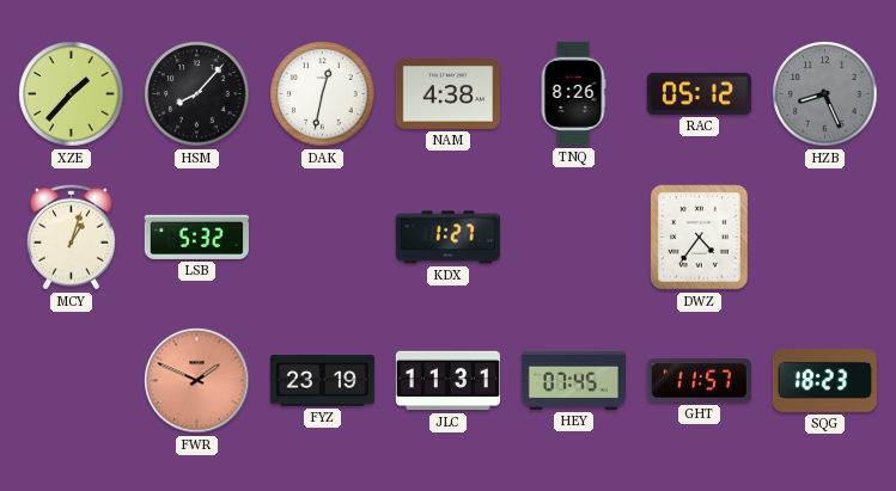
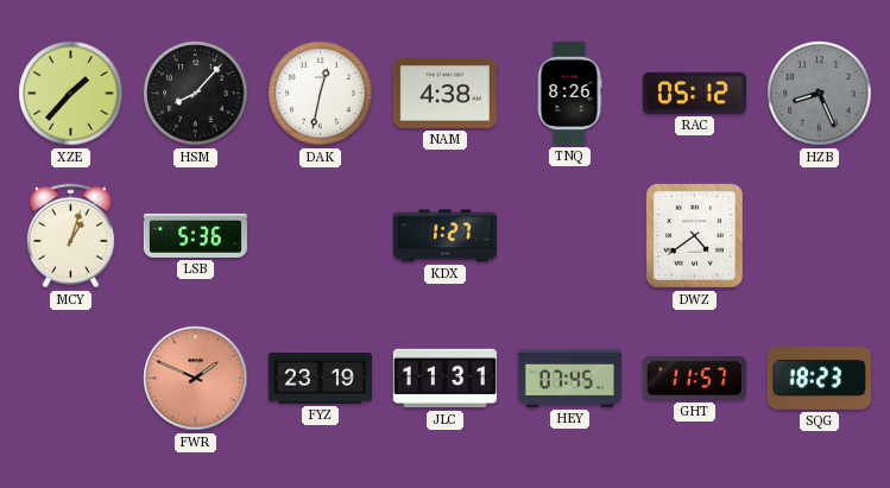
LSB: 5:32 -> 5:36 (195, 235)
DWZ: 4:36 -> 4:39 (695, 236)
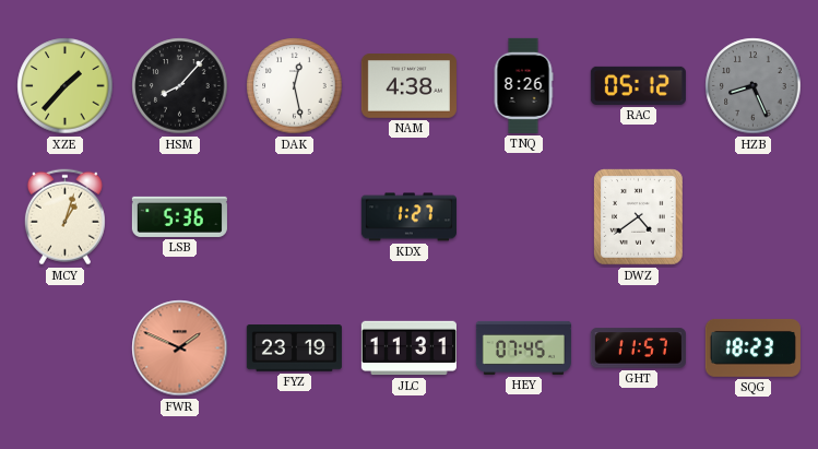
DAK: 12:32 -> 12:28 (295, 86)
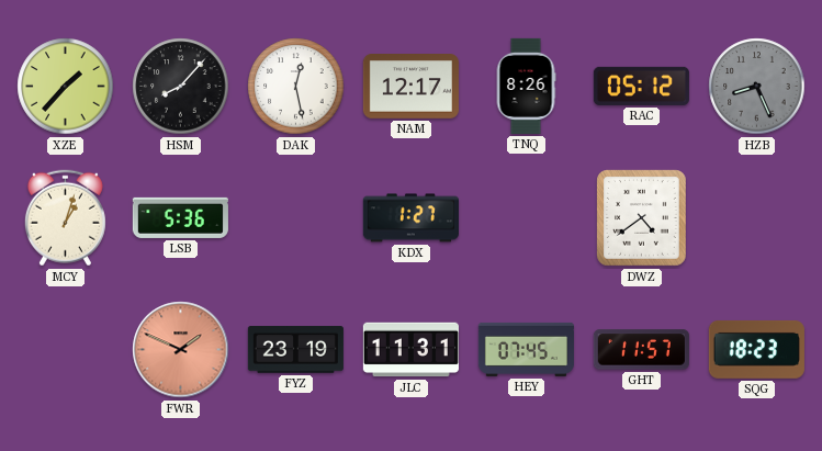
NAM: 4:38 -> 12:17 (410, 87)
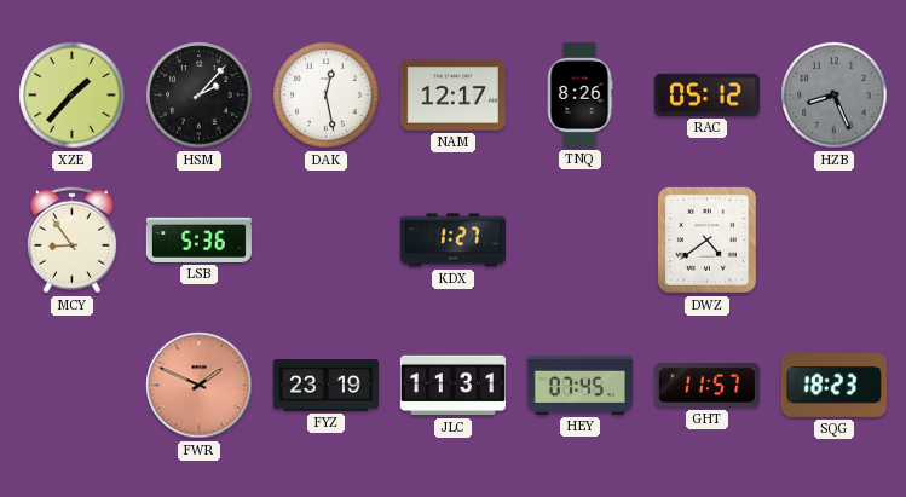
HSM: 8:07 -> 2:07 (200, 96)
MCY: 1:03 -> 8:54 (71, 241)
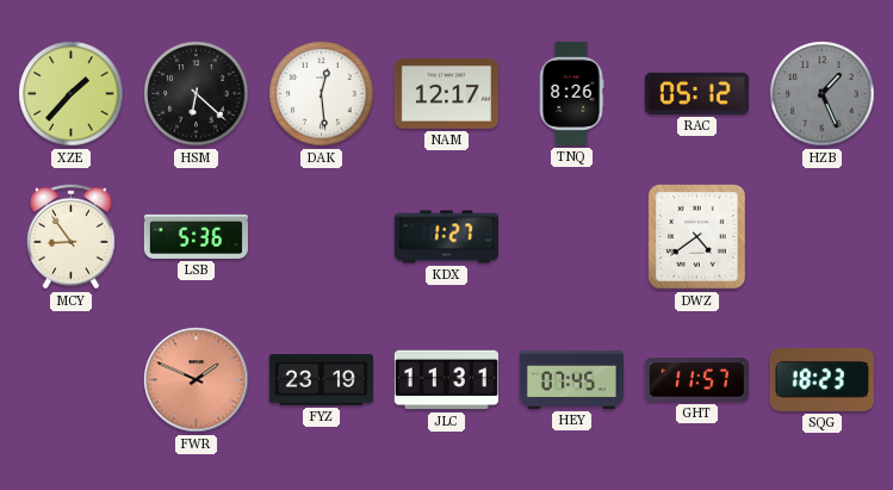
HSM: 2:07 -> 6:22 (197, 94)
DAK: 12:28 -> 12:29 (322, 94)
HZB: 8:26 -> 1:26 (823, 94)
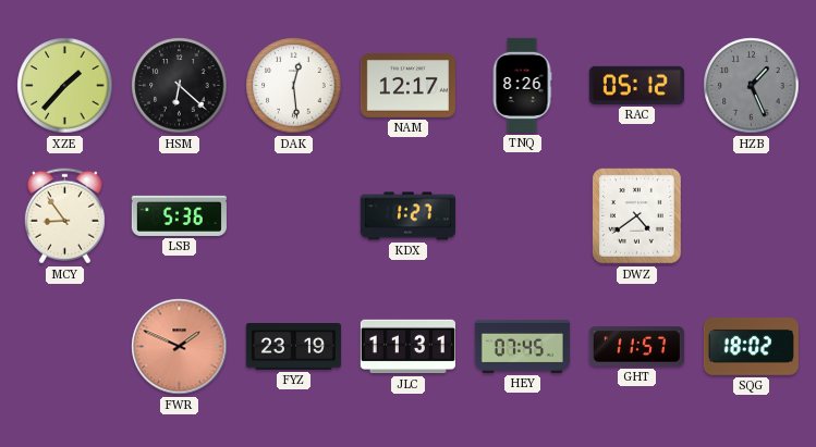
SQG: 18:23 -> 18:02 (751, 346)
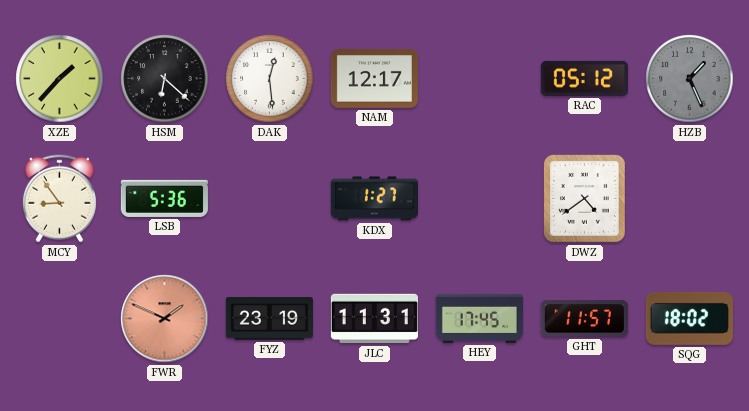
TNQ: 8:26 -> none (522, 85)
HEY: 07:45 -> 17:45 (479, 318)
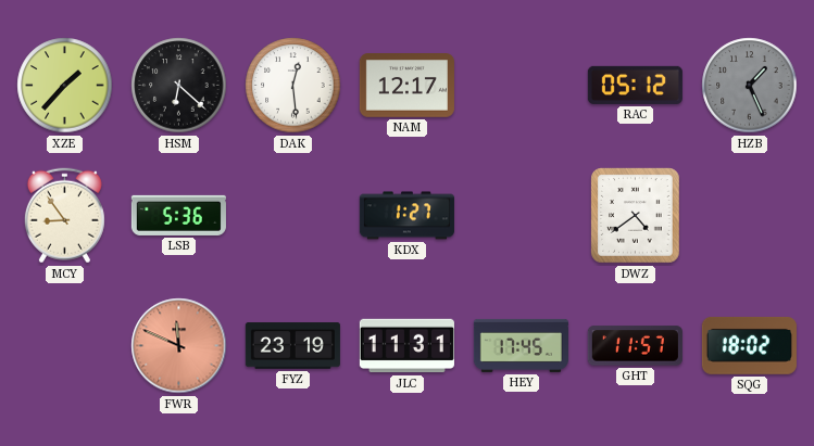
FWR: 1:49 -> 11:49 (179, 346)
